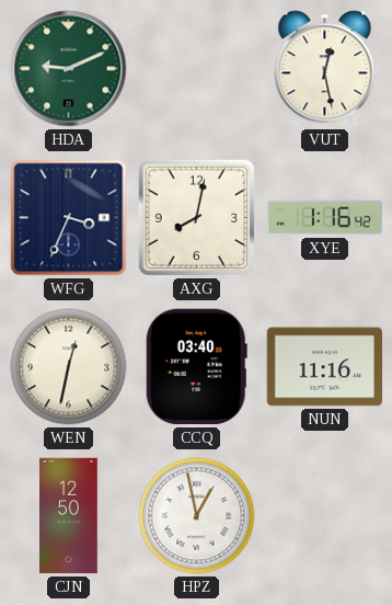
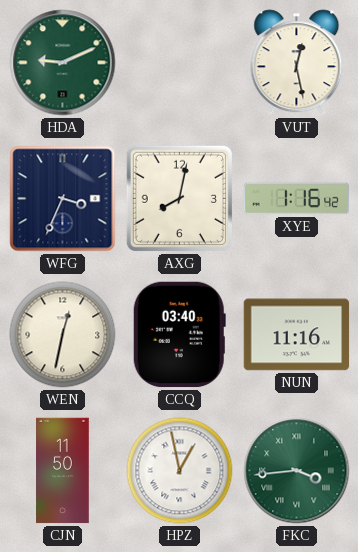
CJN: 12:50 -> 11:50 (63, 471)
FKC: none -> 3:44 (297, 471)
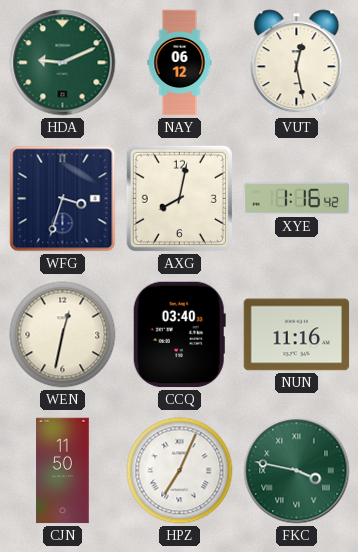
NAY: none -> 06:12 (180, 63)
WFG: 3:34 -> 3:33 (63, 199)
HPZ: 12:58 -> 7:04 (180, 471)
FKC: 3:44 -> 3:47 (297, 471)
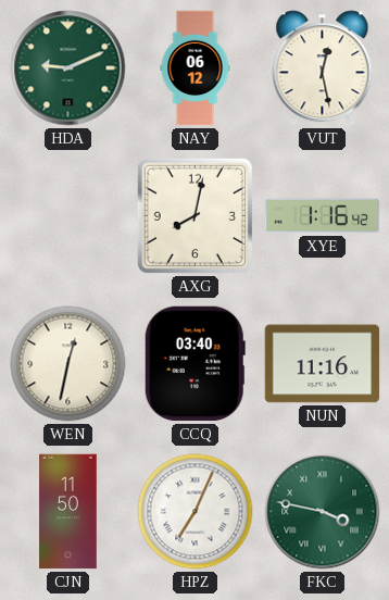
WFG: 3:33 -> none (63, 199)
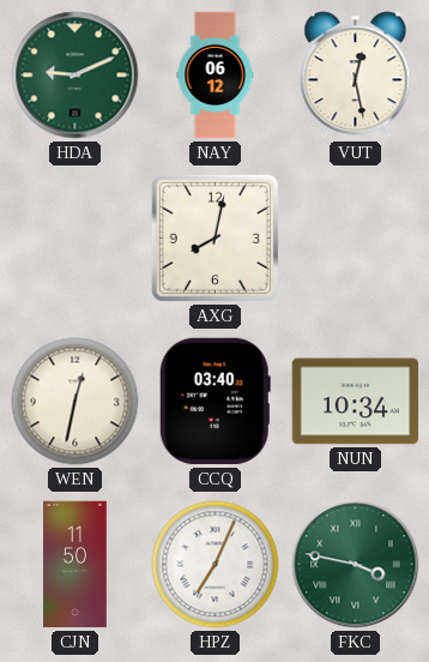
XYE: 1:16 -> none (323, 216)
NUN: 11:16 -> 10:34 (356, 402)
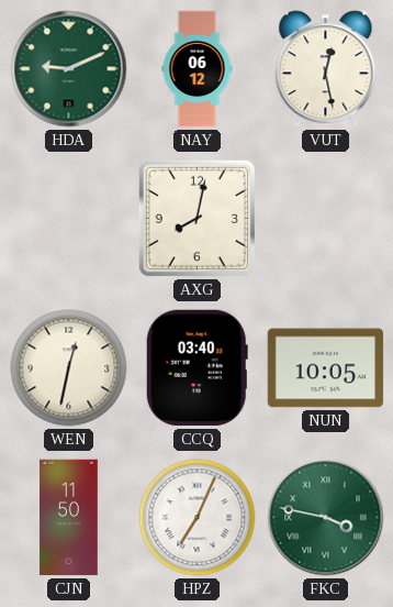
NUN: 10:34 -> 10:05 (326, 368)
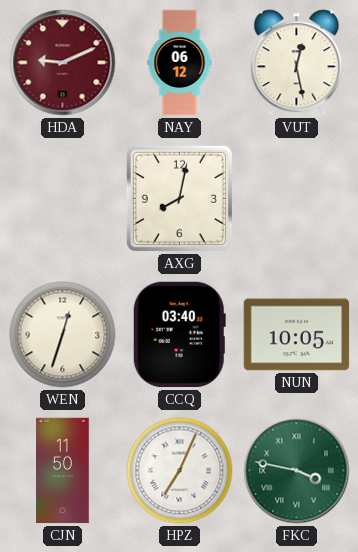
HDA dial: green -> burgundy (63, 63)
WEN: 12:32 -> 12:33 (63, 335)
